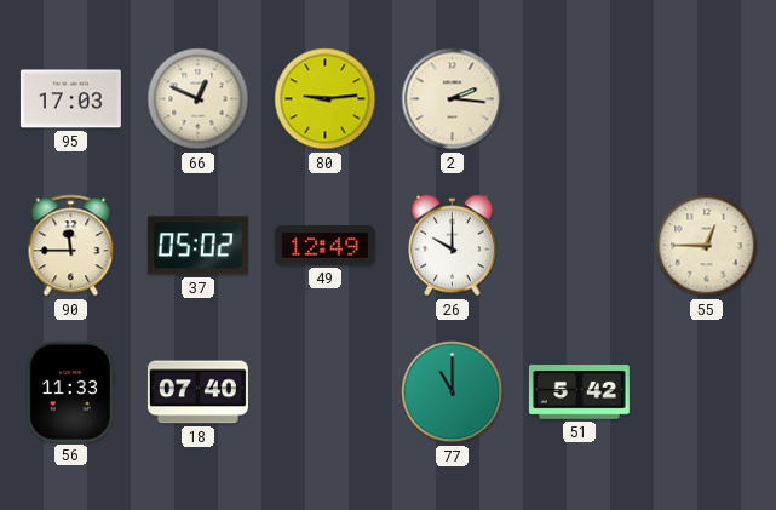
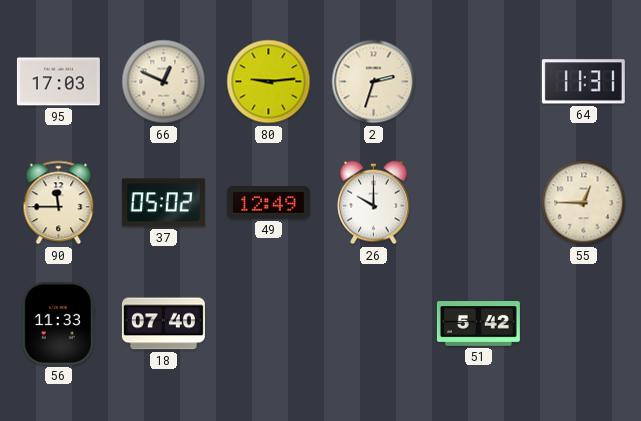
2: 2:16 -> 2:33 (374, 82)
64: none -> 11:31 (583, 82)
77: 11:00 -> none (453, 392)
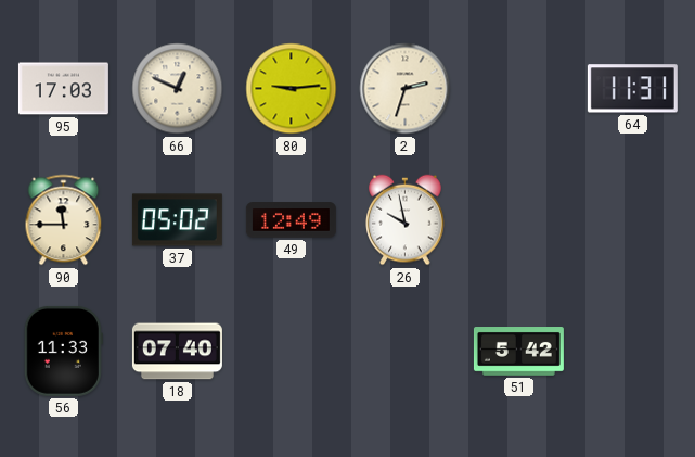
26: 10:00 -> 9:58 (406, 220)
55: 12:45 -> none (584, 203)
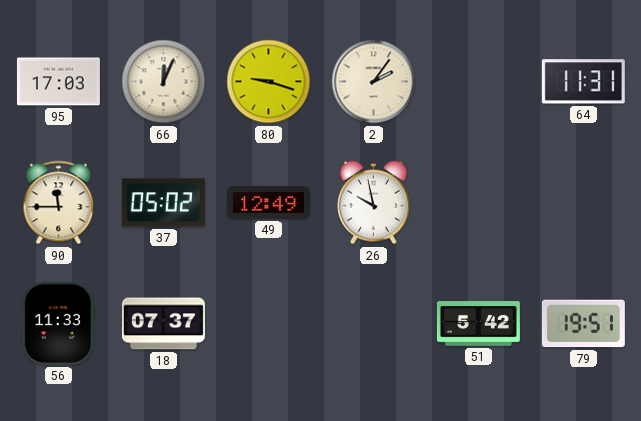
66: 12:49 -> 12:04 (164, 82)
80: 9:14 -> 9:18 (269, 82)
2: 2:33 -> 2:06 (374, 82)
18: 07:40 -> 07:37 (163, 324)
79: none -> 19:51 (583, 324)
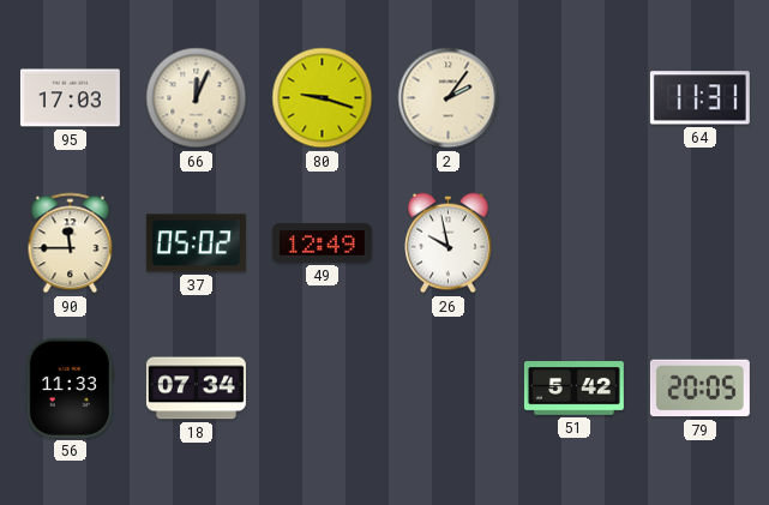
18: 07:37 -> 07:34 (196, 389)
79: 19:51 -> 20:05 (699, 389)
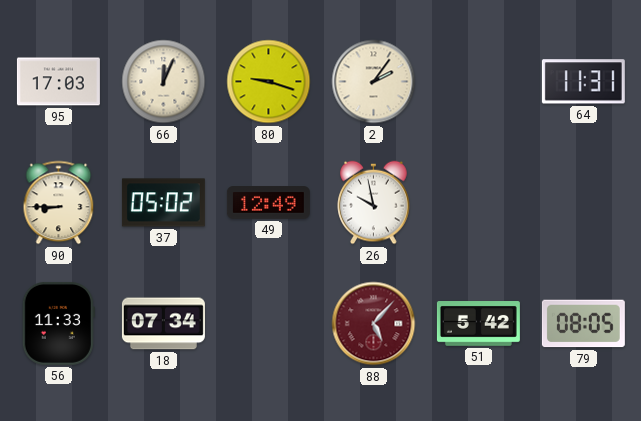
90: 11:45 -> 8:45 (59, 203)
88: none -> 5:07 (374, 324)
79: 20:05 -> 08:05 (583, 324)
